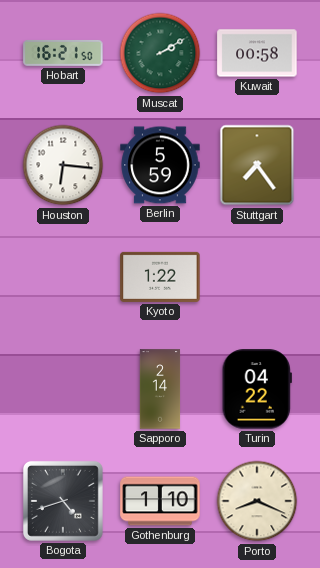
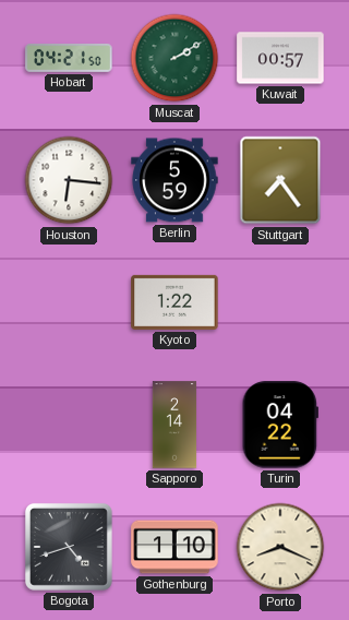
Hobart: 16:21 -> 04:21 (69, 58)
Kuwait: 00:58 -> 00:57 (280, 58)
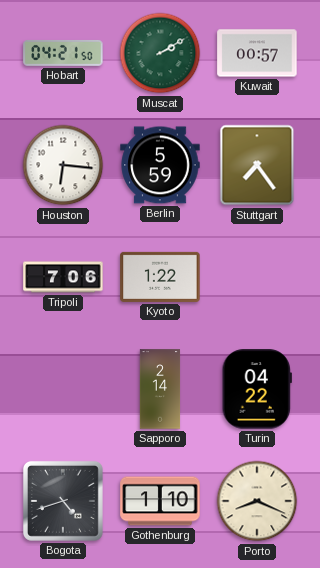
Tripoli: none -> 7:06 (63, 277)
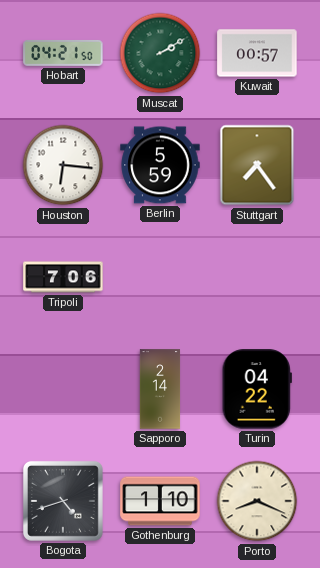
Kyoto: 1:22 -> none (160, 277)
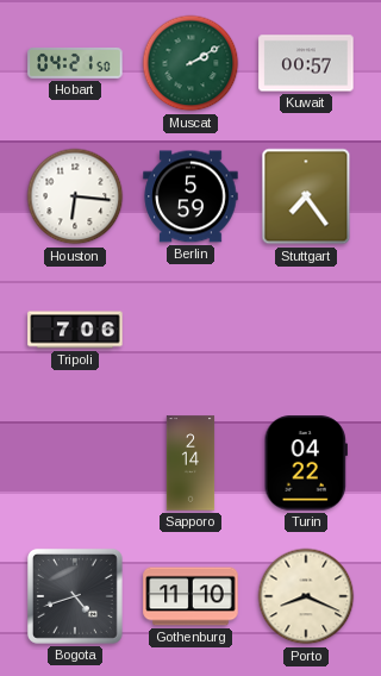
Gothenburg: 1:10 -> 11:10 (190, 596)
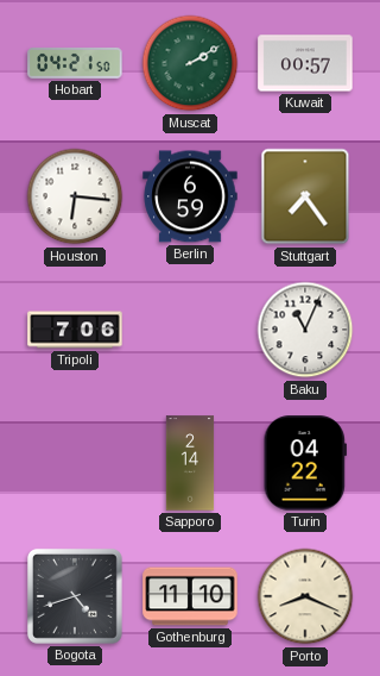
Berlin: 5:59 -> 6:59 (190, 196)
Baku: none -> 11:04 (305, 330)
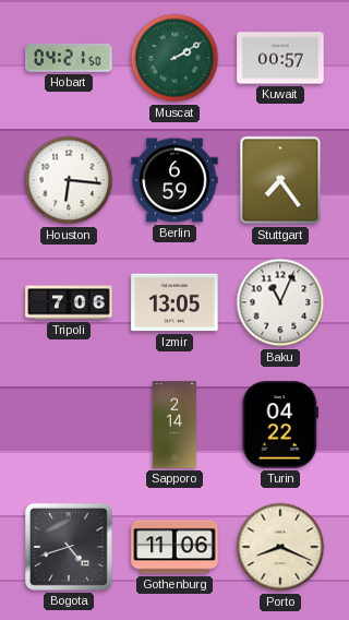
Izmir: none -> 13:05 (174, 302)
Gothenburg: 11:10 -> 11:06 (174, 547)
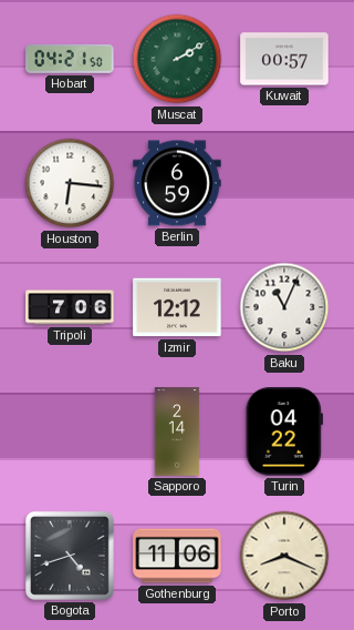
Stuttgart: 7:24 -> none (280, 180)
Izmir: 13:05 -> 12:12 (177, 307)
